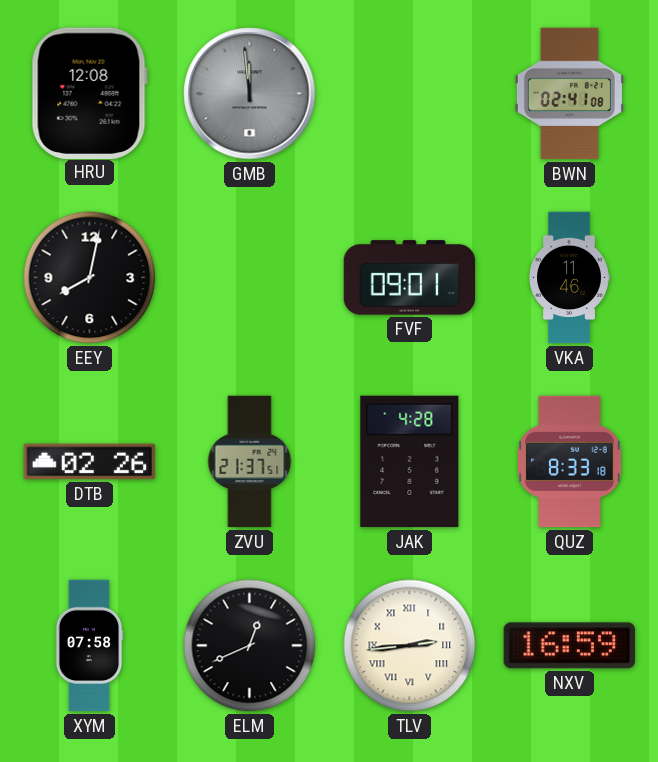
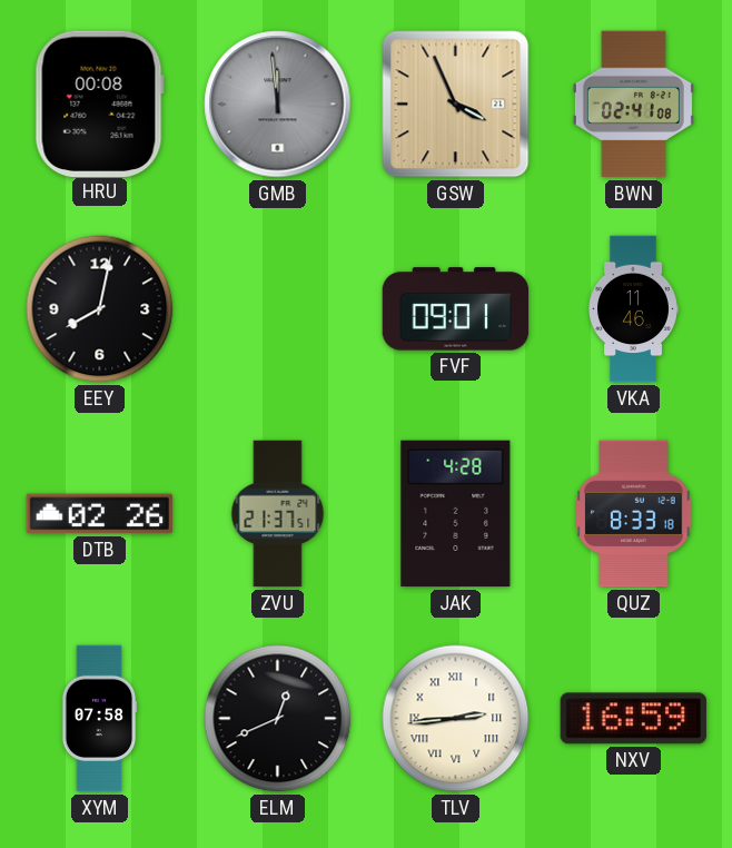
HRU: 12:08 -> 00:08 (99, 103)
GSW: none -> 3:56 (456, 105)
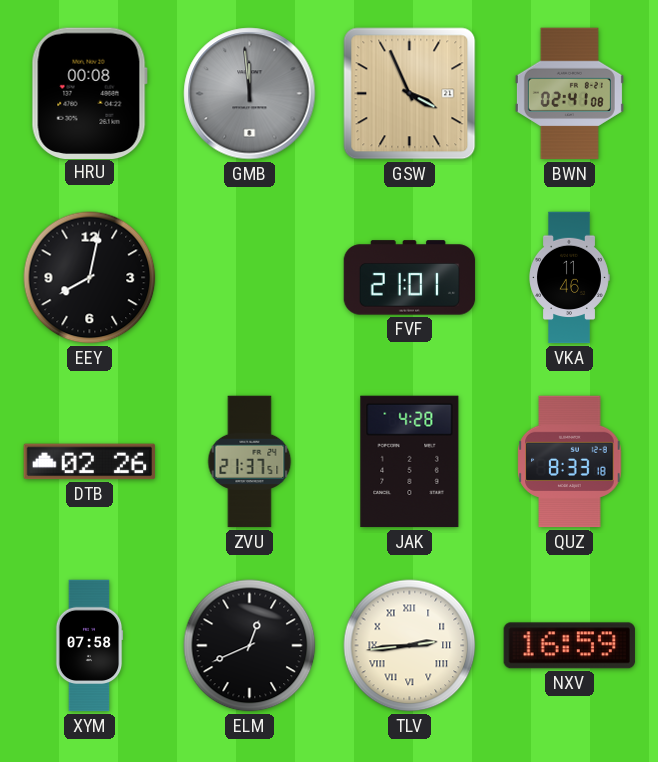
FVF: 09:01 -> 21:01 (410, 278)
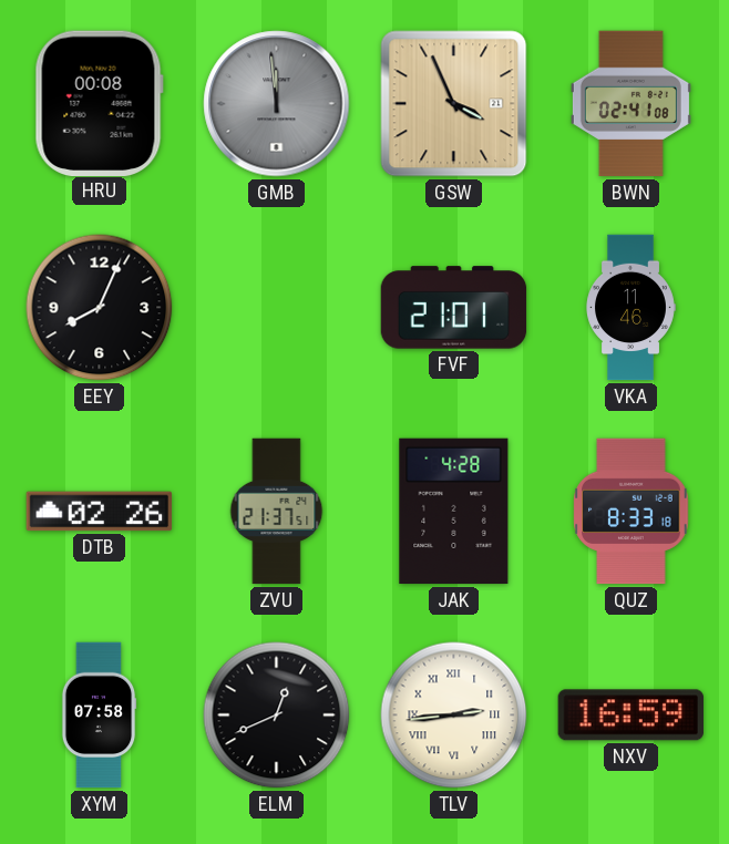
EEY: 8:02 -> 8:04 (100, 308)
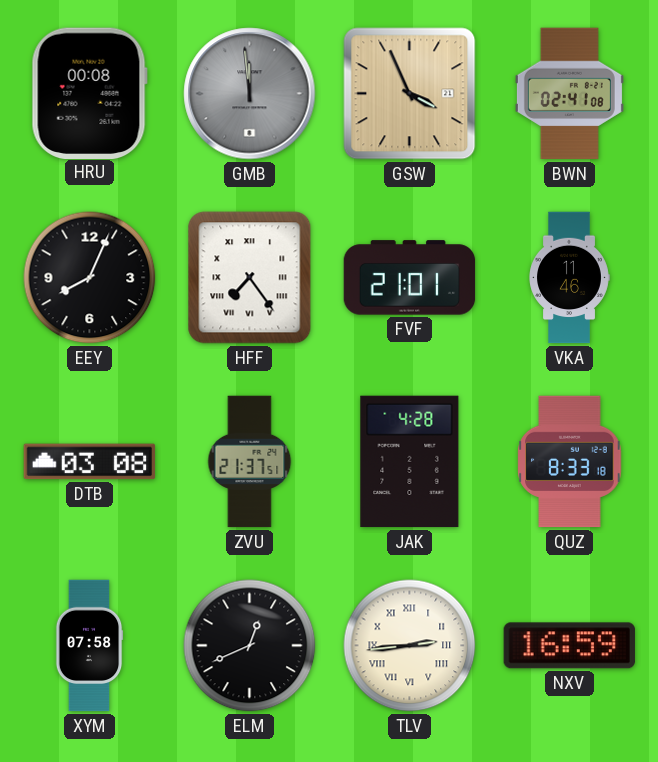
HFF: none -> 7:24 (250, 278)
DTB: 02:26 -> 03:08 (90, 462)
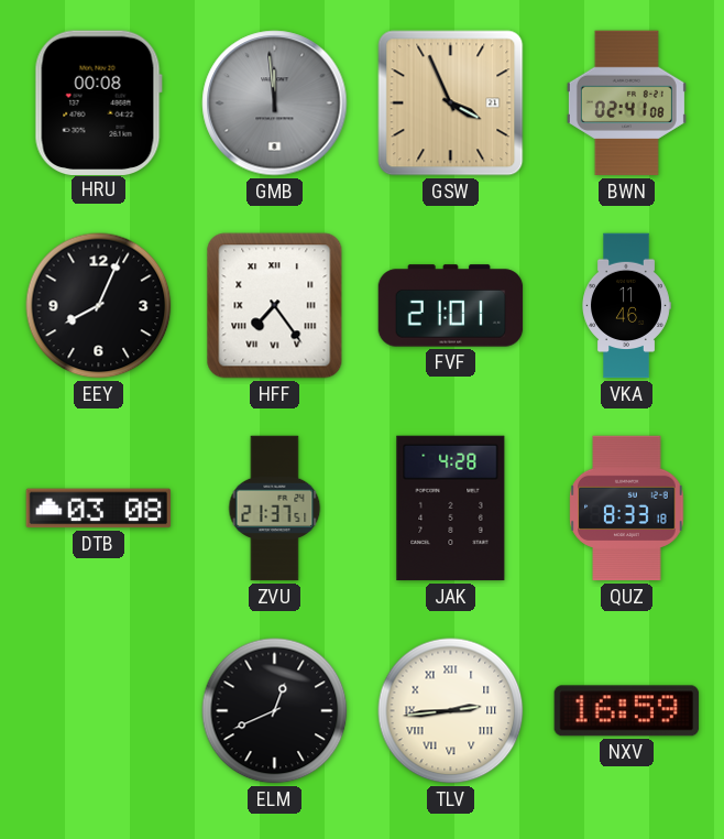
XYM: 07:58 -> none (89, 646)
